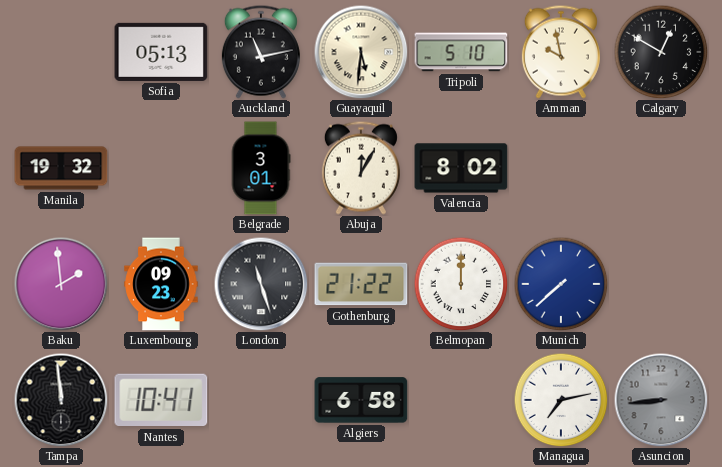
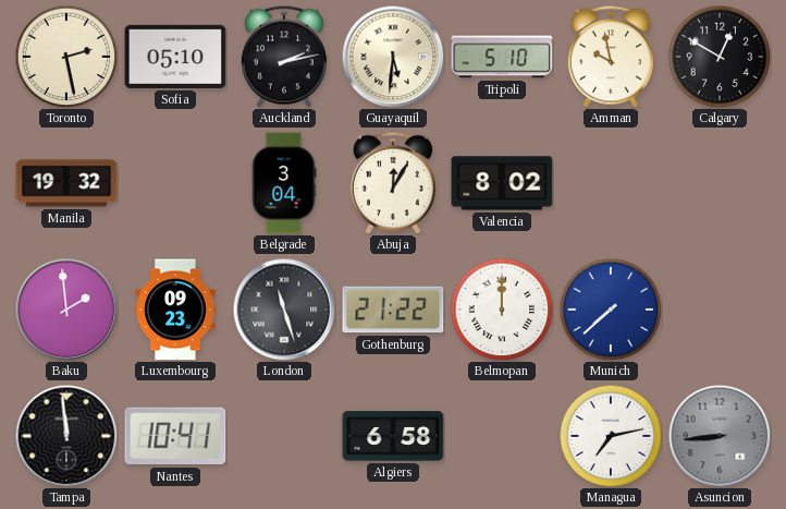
Toronto: none -> 2:28 (66, 57)
Sofia: 05:13 -> 05:10 (175, 57)
Auckland: 11:13 -> 2:13 (284, 57)
Belgrade: 3:01 -> 3:04 (284, 183)
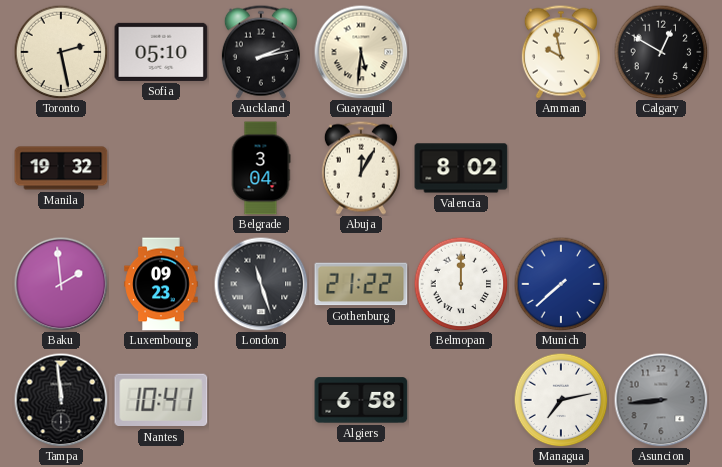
Tripoli: 5:10 -> none (502, 57)
